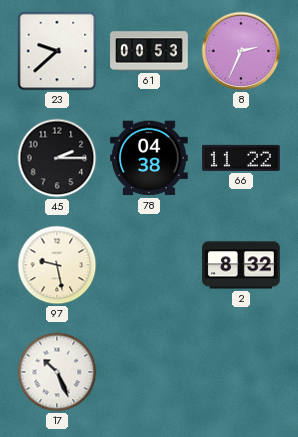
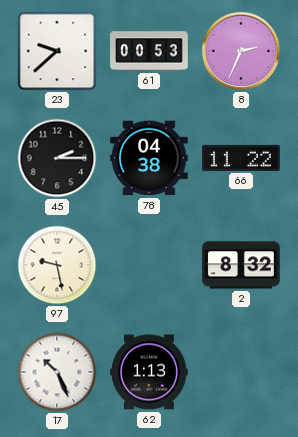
62: none -> 1:13 (150, 372)
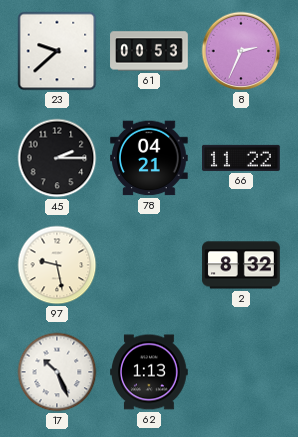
78: 04:38 -> 04:21 (150, 158)
